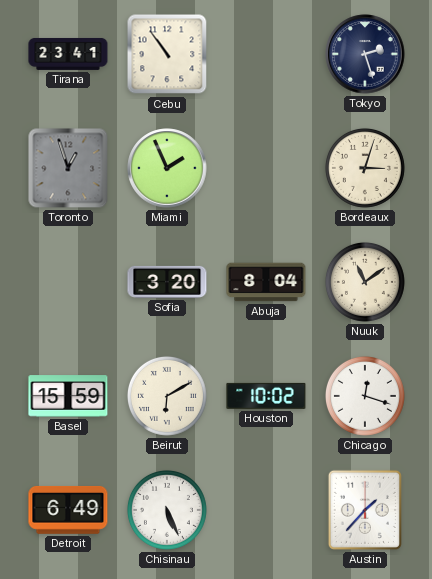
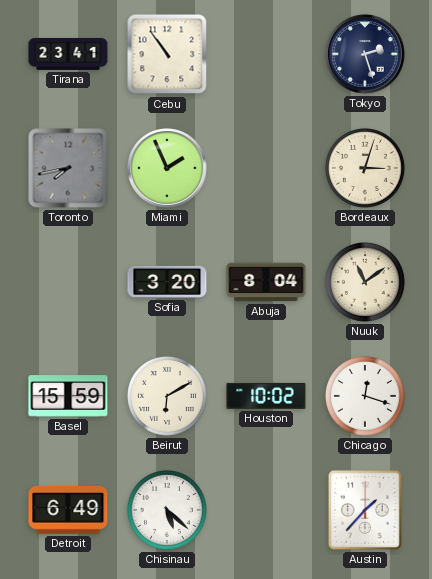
Toronto: 12:57 -> 7:43 (68, 168)
Chisinau: 5:26 -> 5:22 (167, 510)
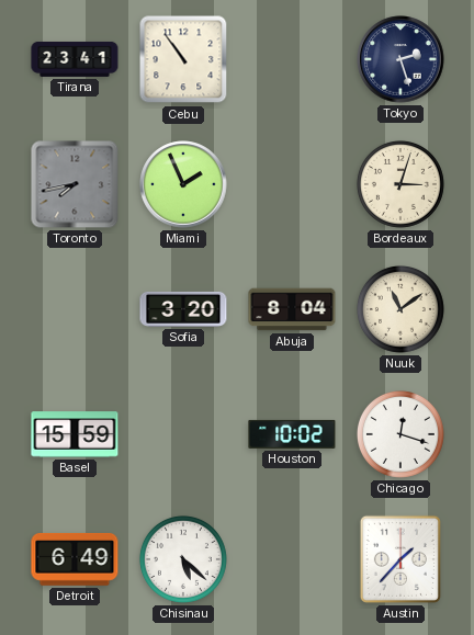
Beirut: 6:10 -> none (167, 396)
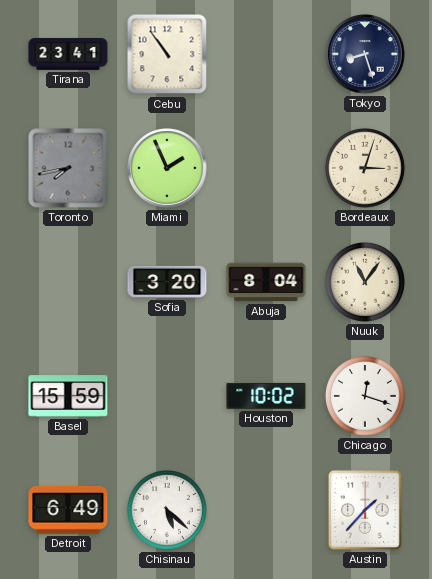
Tokyo: 2:27 -> 8:27 (365, 54)
Nuuk: 11:09 -> 11:06 (365, 282)
